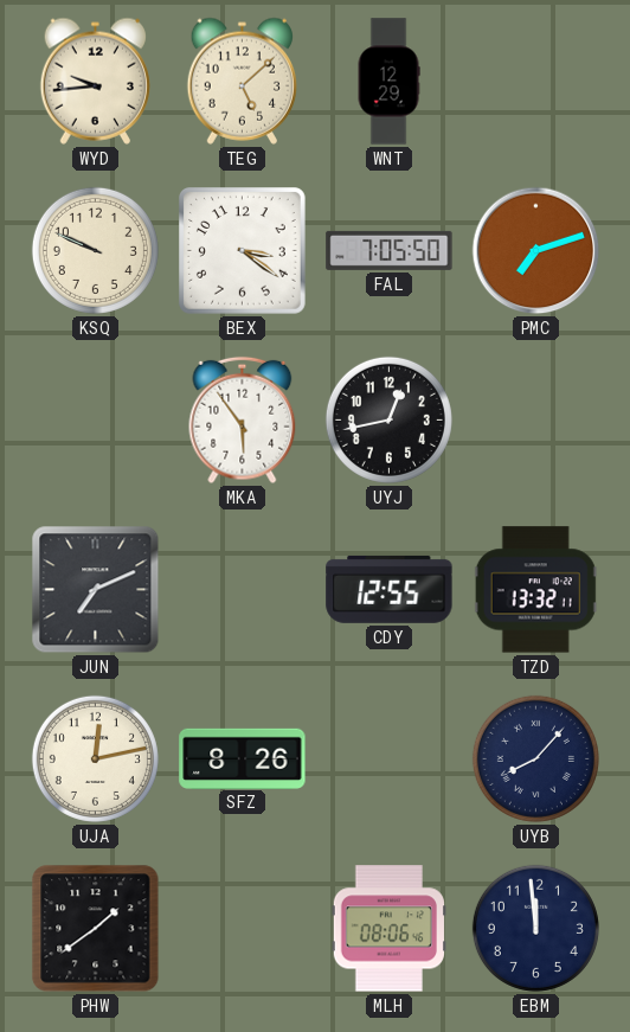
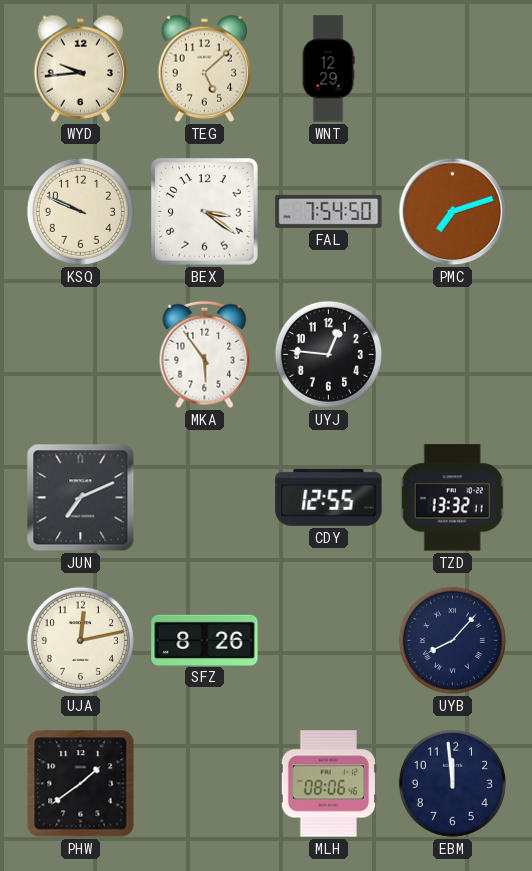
FAL: 7:05 -> 7:54 (329, 211)
UYJ: 12:43 -> 12:46 (328, 354)
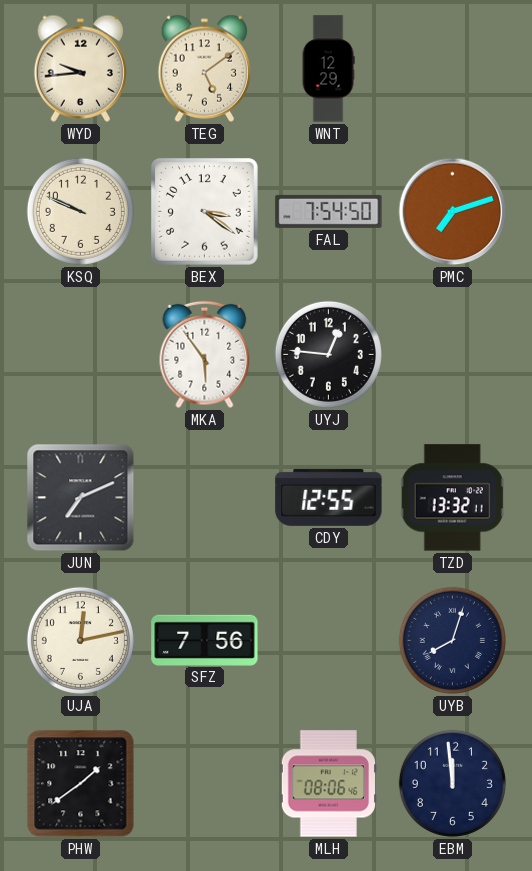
TEG: 5:08 -> 5:09 (204, 68)
SFZ: 8:26 -> 7:56 (205, 640)
UYB: 8:07 -> 8:03 (452, 640)
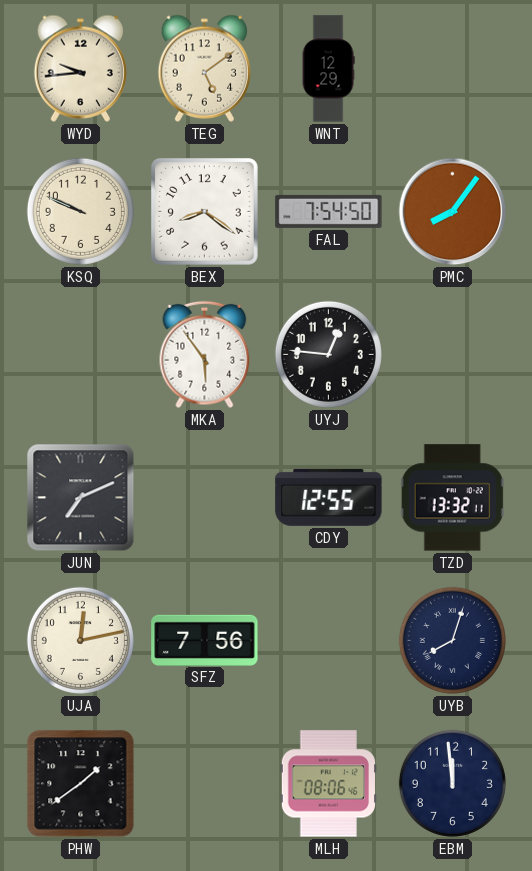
BEX: 3:21 -> 8:21 (205, 212)
PMC: 7:12 -> 8:06 (453, 212)
